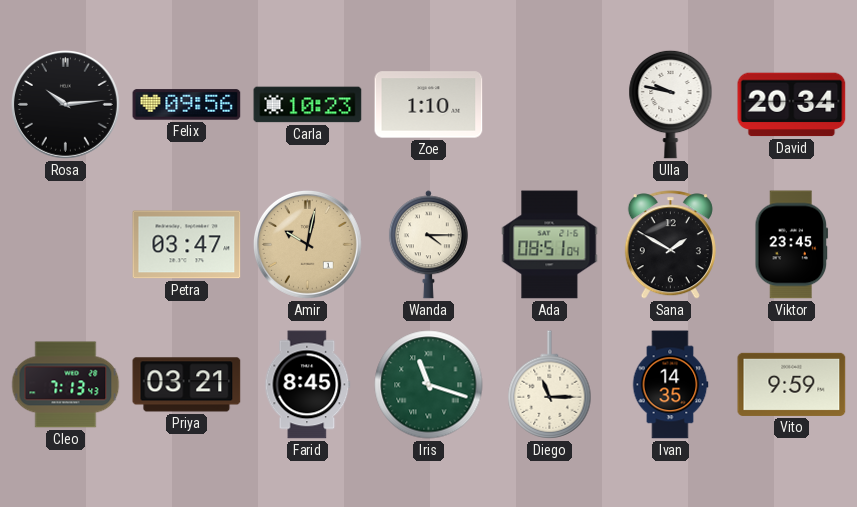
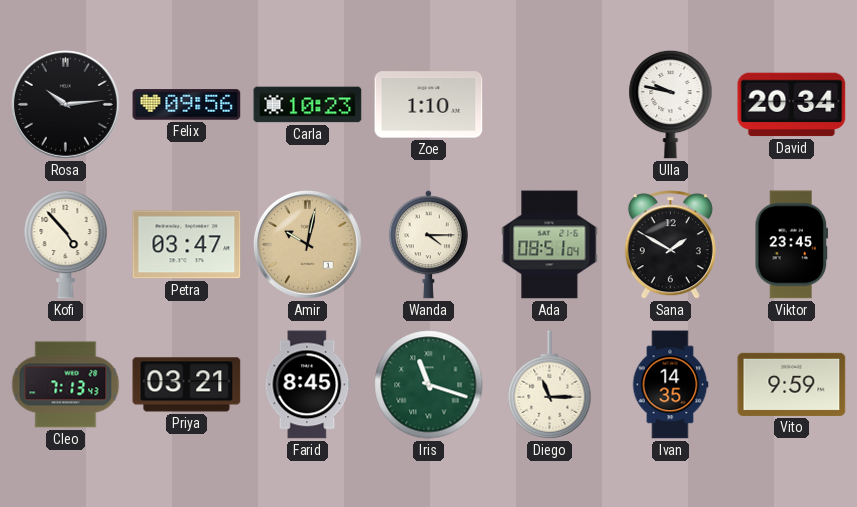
Kofi: none -> 4:53 (66, 244)
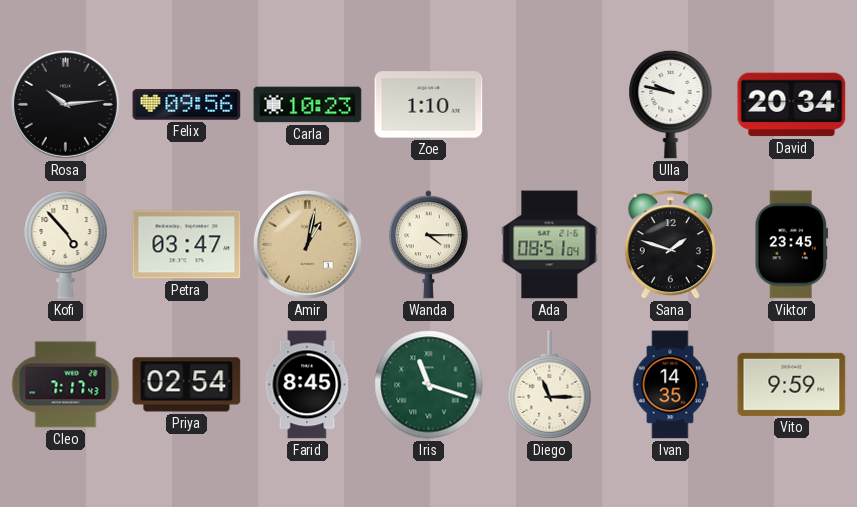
Amir: 10:02 -> 1:02 (307, 244)
Sana: 1:50 -> 1:48 (670, 245)
Cleo: 7:13 -> 7:17 (66, 385)
Priya: 03:21 -> 02:54 (187, 385)
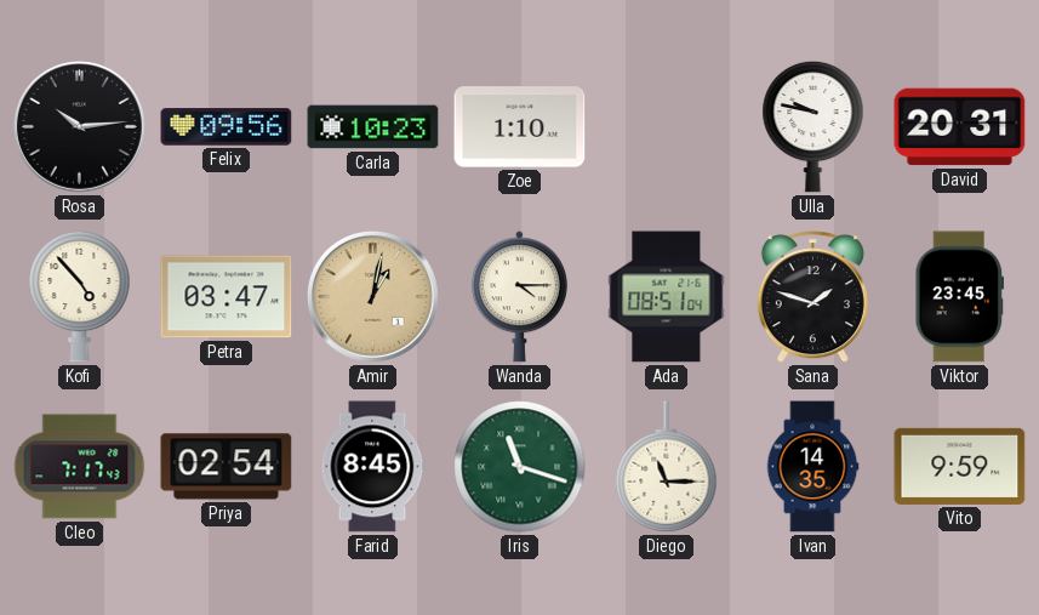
David: 20:34 -> 20:31 (960, 127)
